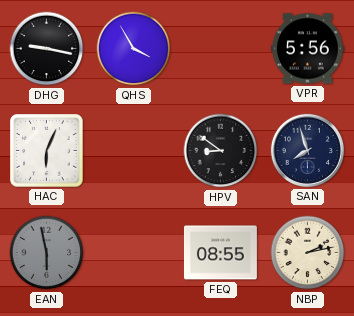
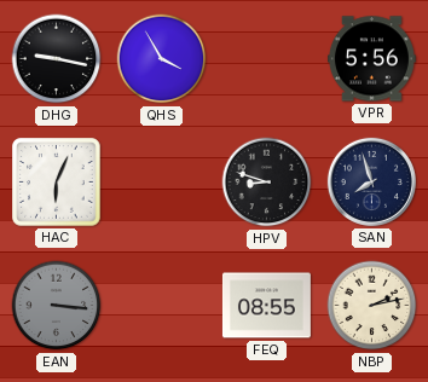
HPV: 8:51 -> 8:48 (267, 183)
EAN: 5:58 -> 3:16 (57, 306)
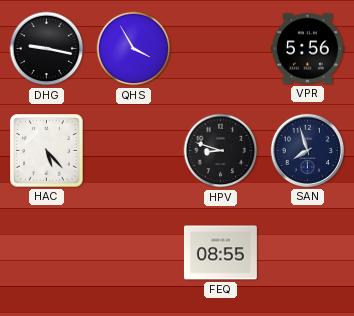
HAC: 6:04 -> 5:23 (47, 151)
EAN: 3:16 -> none (57, 306)
NBP: 2:13 -> none (372, 306)
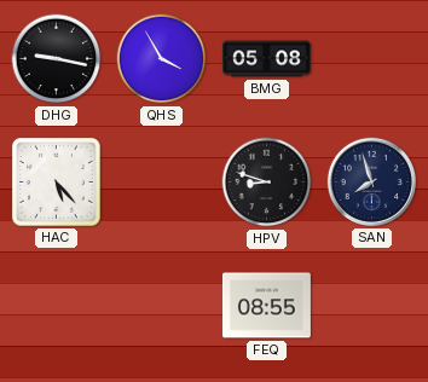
BMG: none -> 05:08 (266, 59)
VPR: 5:56 -> none (307, 49)
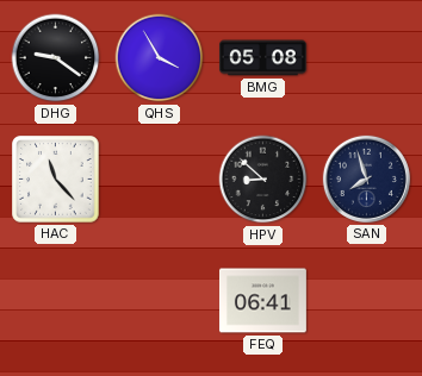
DHG: 9:17 -> 9:21 (56, 58)
HAC: 5:23 -> 11:23 (56, 180)
HPV: 8:48 -> 8:52 (263, 180)
FEQ: 08:55 -> 06:41 (262, 301)
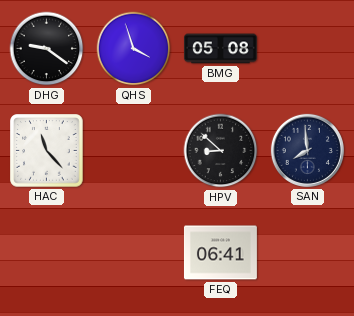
QHS: 3:55 -> 3:57 (134, 49)
SAN: 7:57 -> 7:59 (307, 150)
